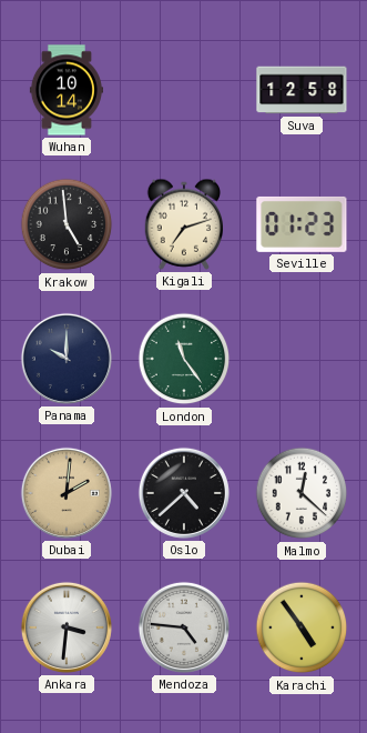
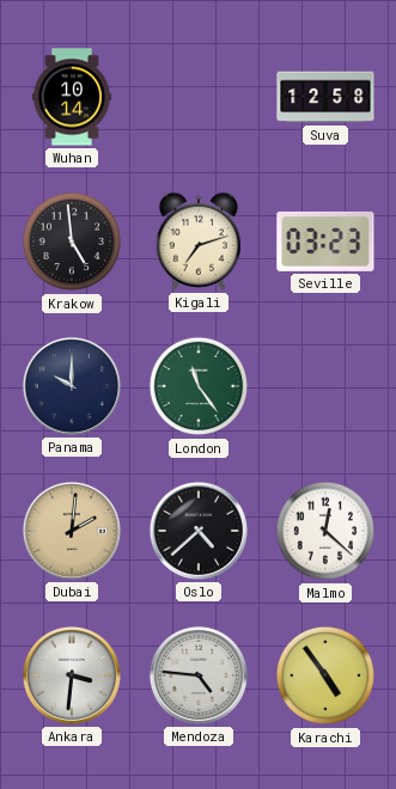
Seville: 01:23 -> 03:23 (325, 241)
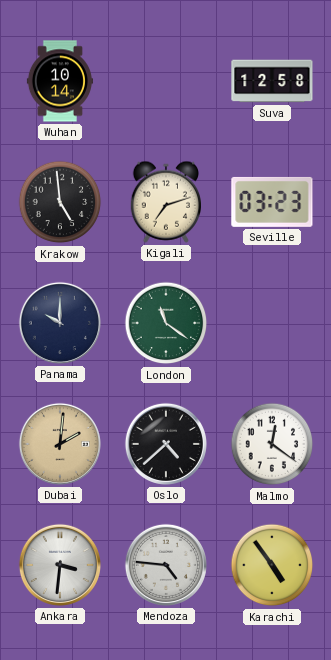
London: 11:24 -> 11:21 (166, 323)
Malmo: 12:22 -> 12:21 (272, 444)
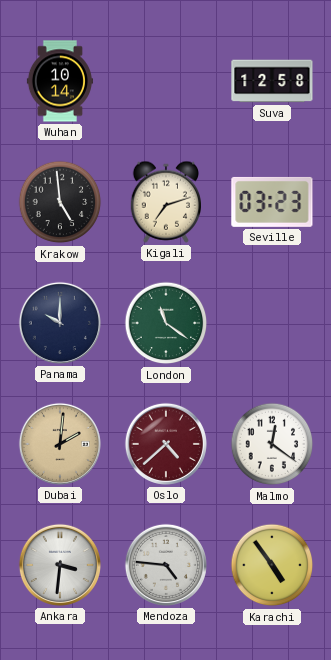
Oslo dial: black -> burgundy (166, 444)
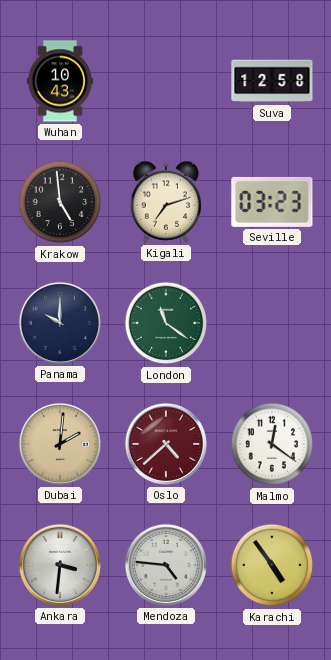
Wuhan: 10:14 -> 10:43 (60, 81)
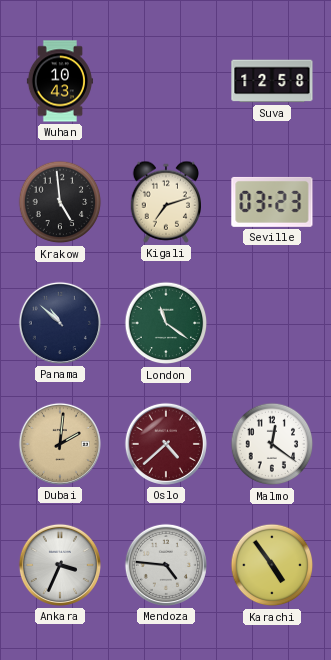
Panama: 10:00 -> 10:52 (60, 323)
Ankara: 3:31 -> 3:34 (60, 565)
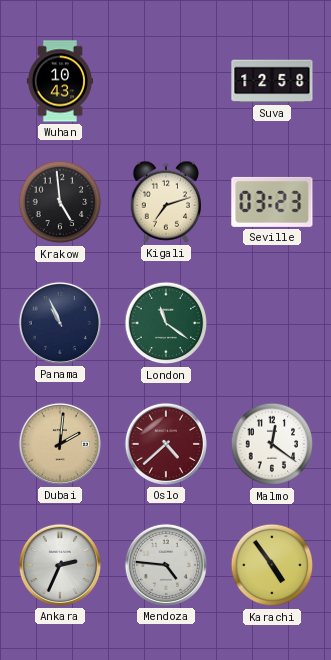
Panama: 10:52 -> 10:56 (60, 323)
Ankara: 3:34 -> 2:34 (60, 565)
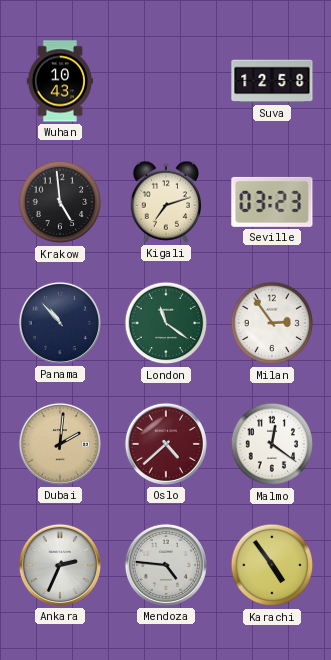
Panama: 10:56 -> 10:53 (60, 323)
Milan: none -> 2:54 (272, 323)
